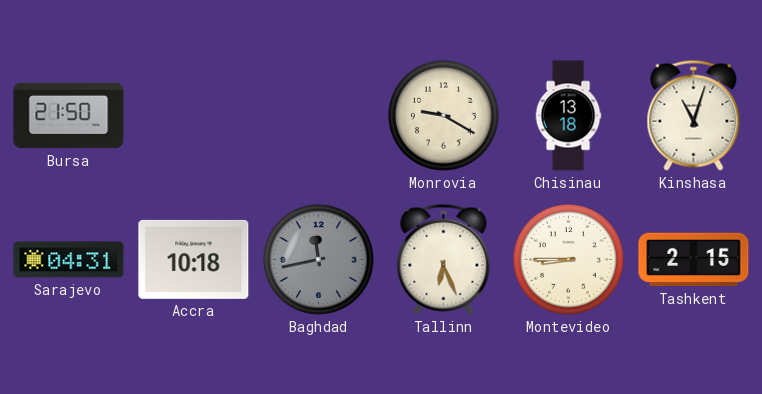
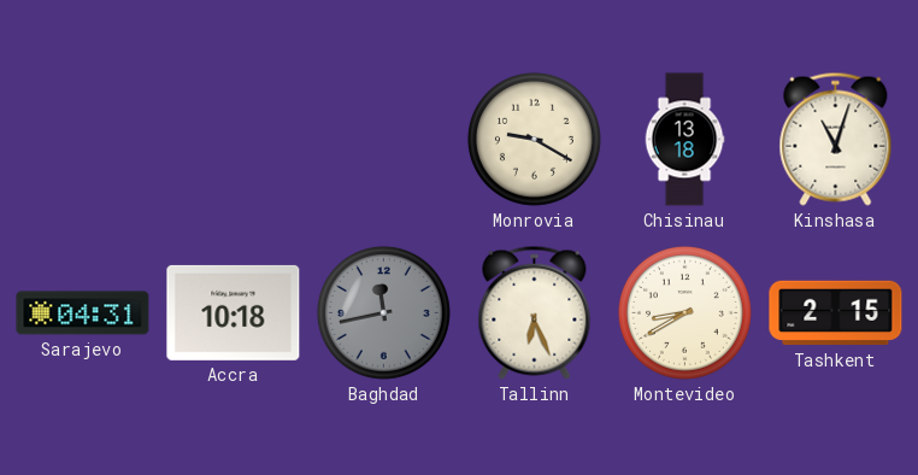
Bursa: 21:50 -> none (69, 116)
Montevideo: 8:45 -> 8:40 (684, 312)
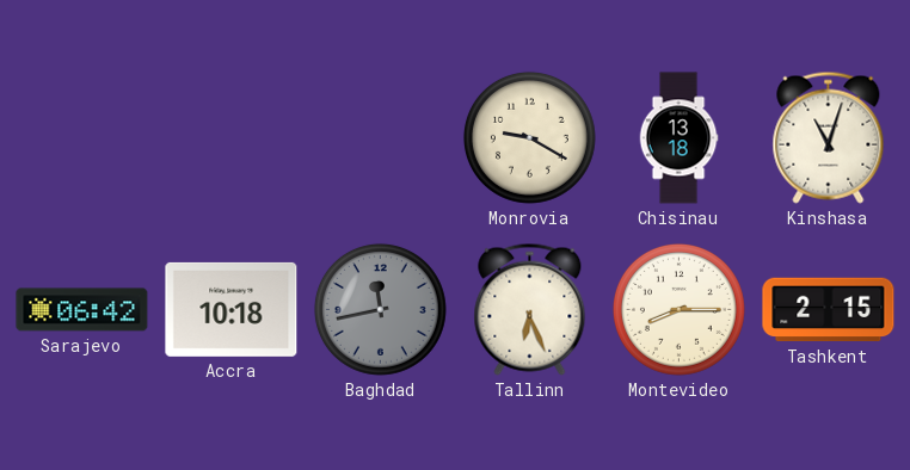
Sarajevo: 04:31 -> 06:42 (82, 310)
Montevideo: 8:40 -> 8:15 (678, 309)
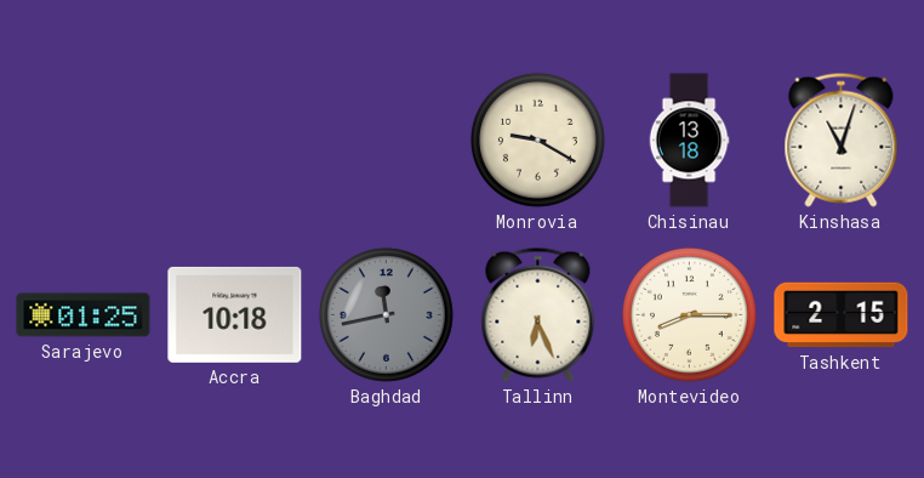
Sarajevo: 06:42 -> 01:25 (84, 315)
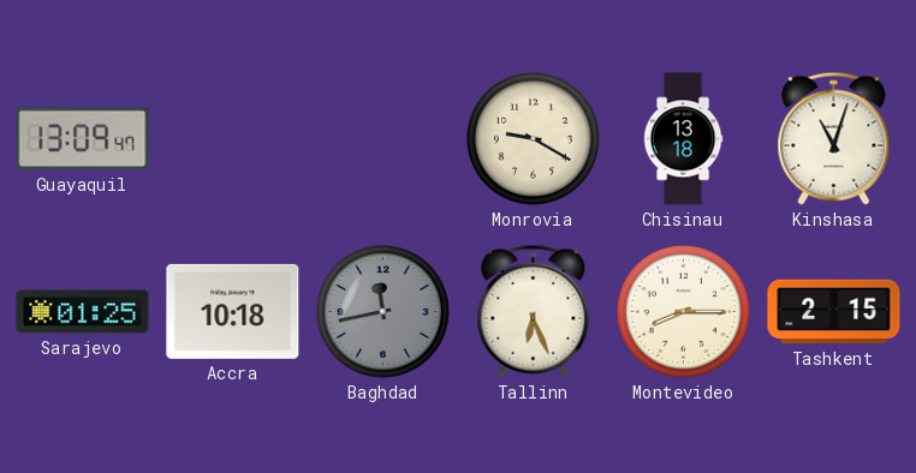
Guayaquil: none -> 13:09 (83, 139)
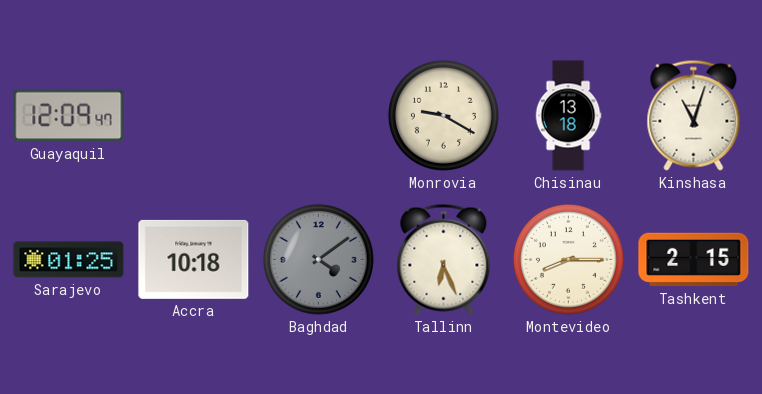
Guayaquil: 13:09 -> 12:09 (69, 116)
Baghdad: 11:43 -> 4:09 (318, 259)
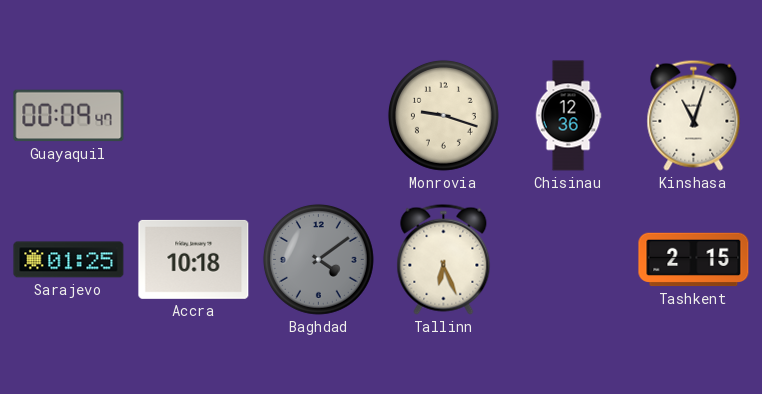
Guayaquil: 12:09 -> 00:09 (69, 116)
Monrovia: 9:20 -> 9:18 (443, 115)
Chisinau: 13:18 -> 12:36 (568, 116)
Montevideo: 8:15 -> none (568, 259)
